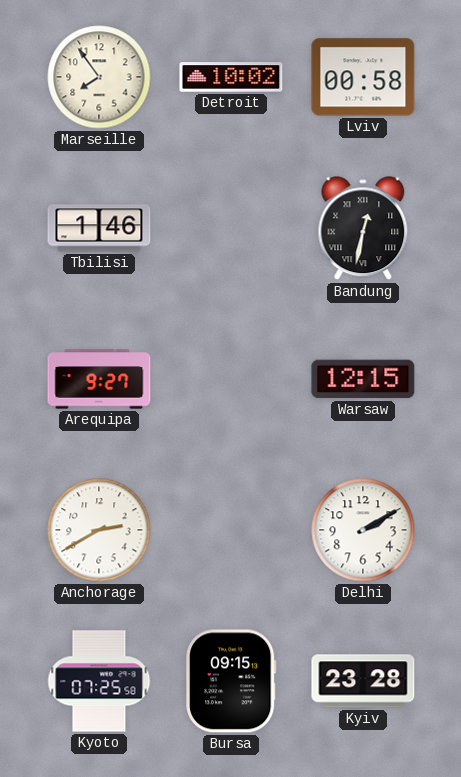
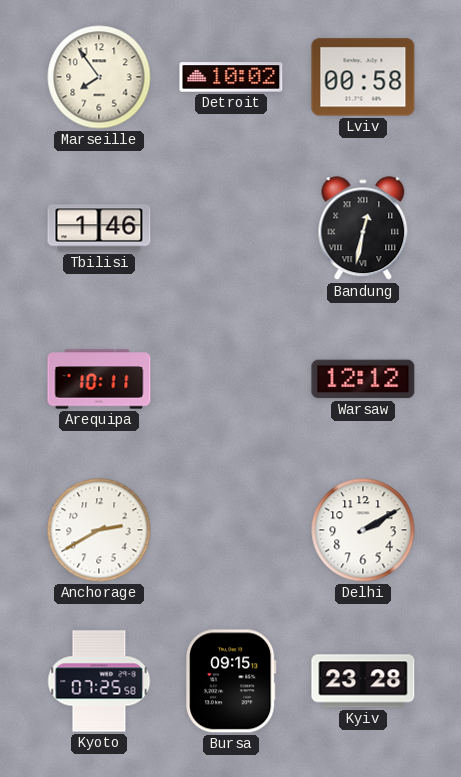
Arequipa: 9:27 -> 10:11 (99, 379)
Warsaw: 12:15 -> 12:12 (363, 379)
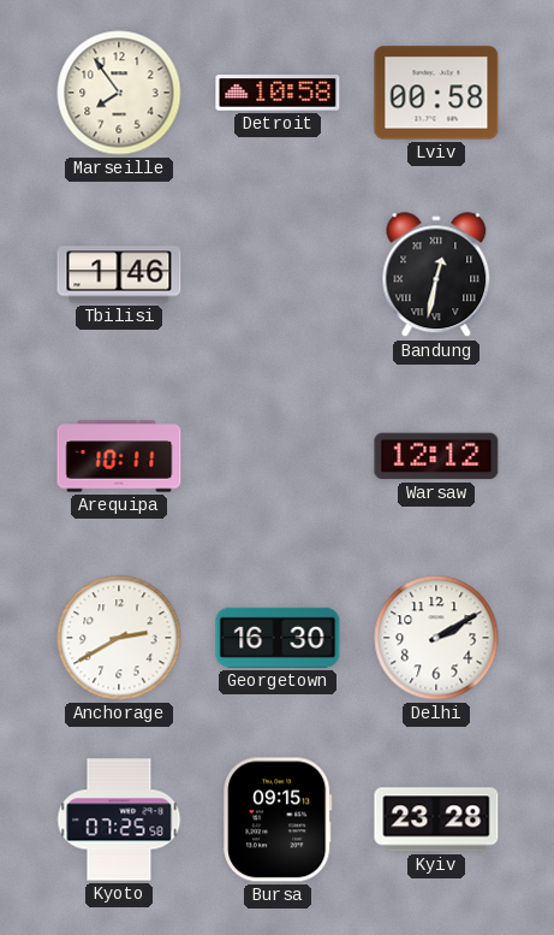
Detroit: 10:02 -> 10:58 (278, 93)
Georgetown: none -> 16:30 (278, 638)
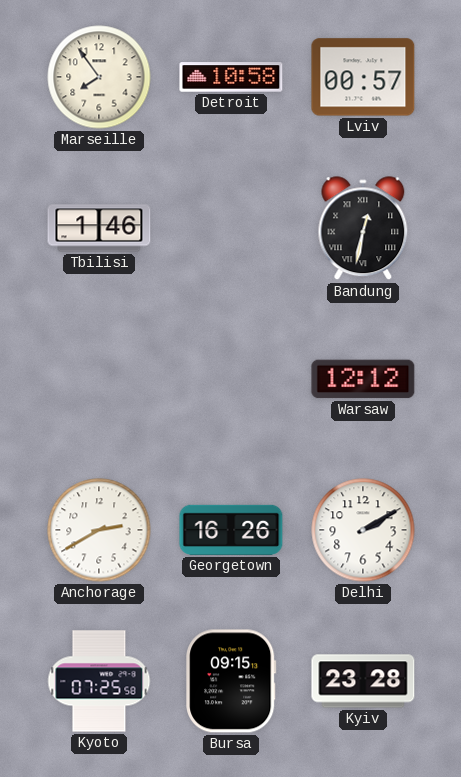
Lviv: 00:58 -> 00:57 (363, 77)
Arequipa: 10:11 -> none (119, 456)
Georgetown: 16:30 -> 16:26 (231, 530)
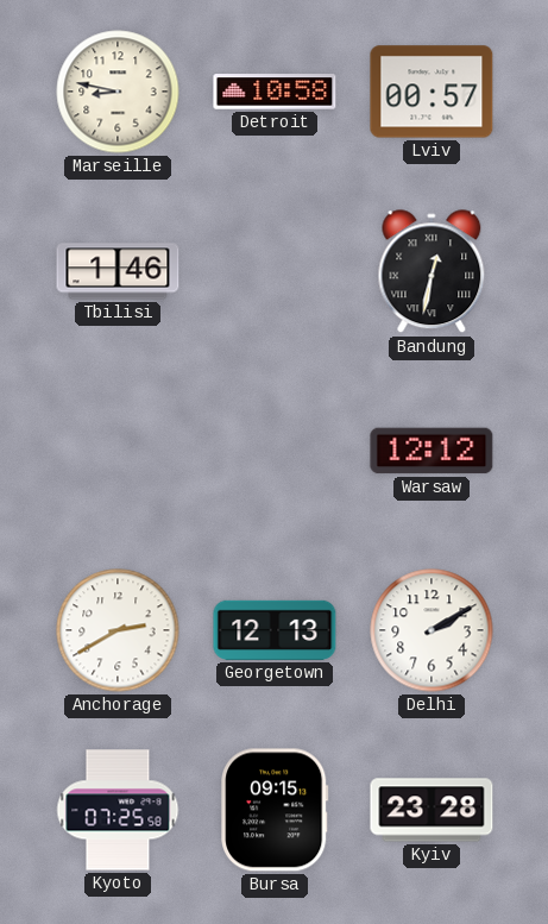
Marseille: 7:54 -> 8:47 (118, 92)
Georgetown: 16:26 -> 12:13 (275, 630)
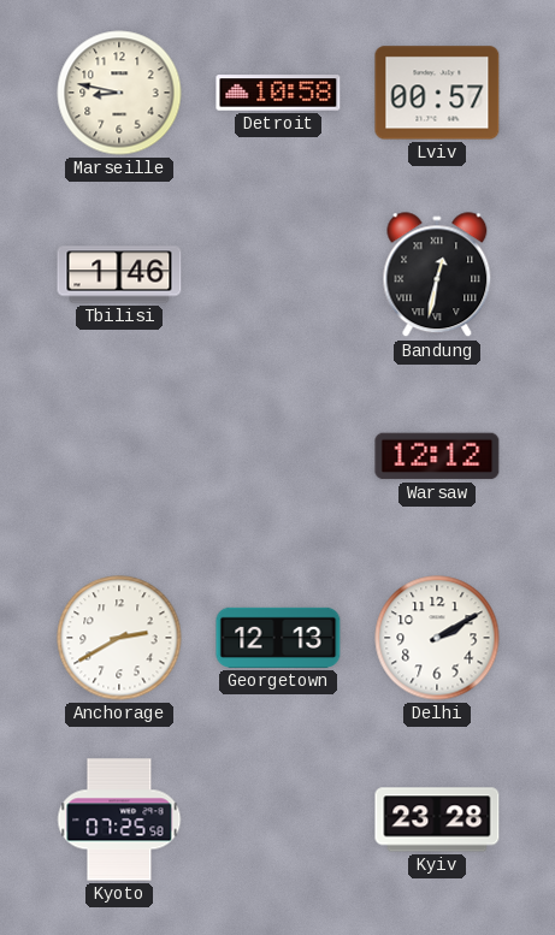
Bursa: 09:15 -> none (275, 810)
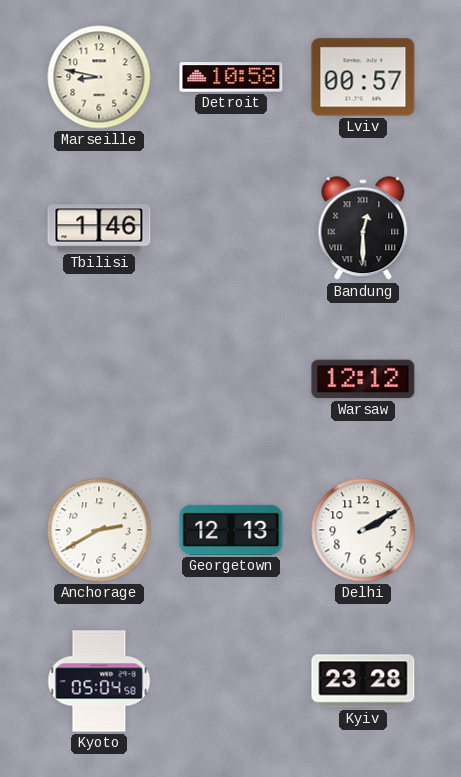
Bandung: 12:32 -> 12:30 (363, 229)
Kyoto: 07:25 -> 05:04 (99, 681)
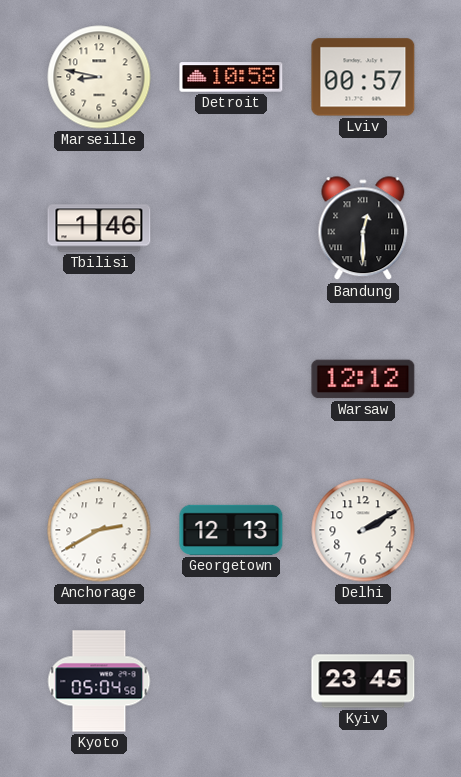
Kyiv: 23:28 -> 23:45 (363, 681)
